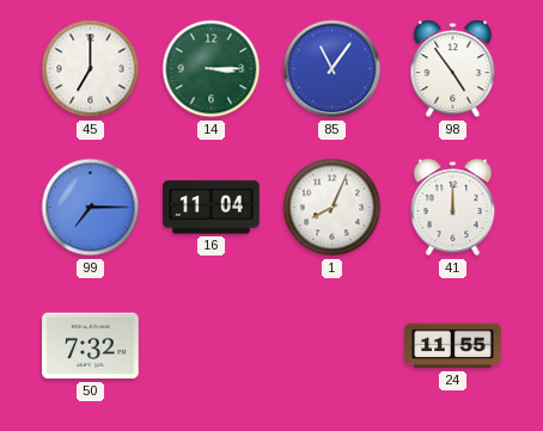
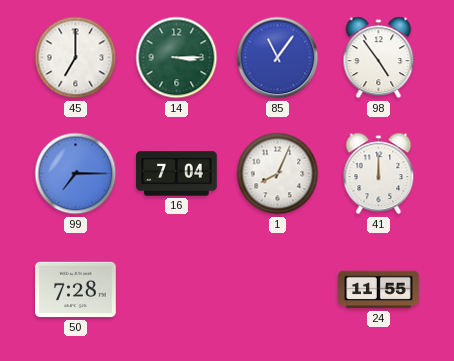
16: 11:04 -> 7:04 (177, 174)
50: 7:32 -> 7:28 (76, 290)
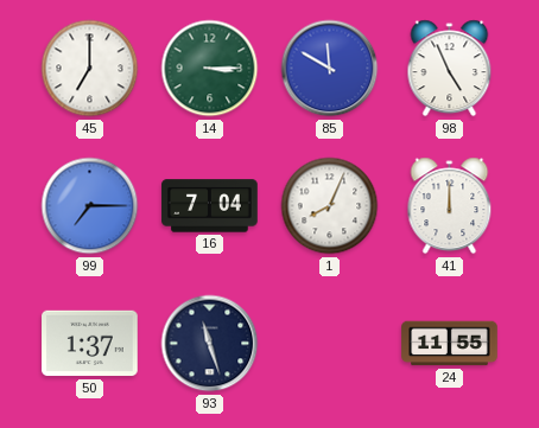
85: 11:06 -> 11:50 (330, 69)
98: 4:54 -> 4:56 (450, 69)
50: 7:28 -> 1:37 (90, 344)
93: none -> 11:27 (210, 344)
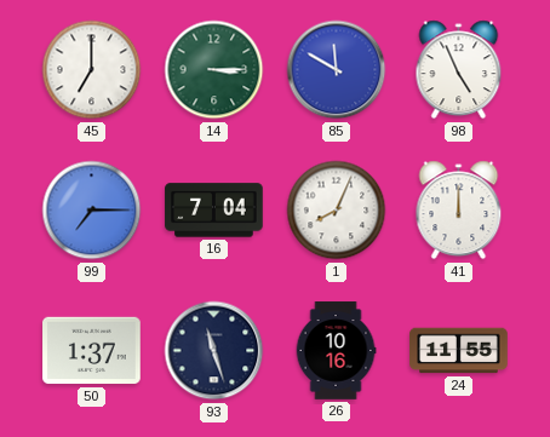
26: none -> 10:16 (336, 351)
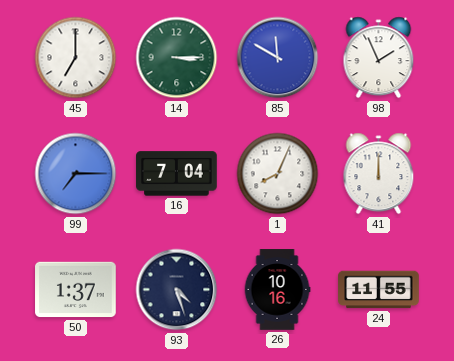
98: 4:56 -> 1:56 (379, 58)
93: 11:27 -> 4:27 (177, 290)
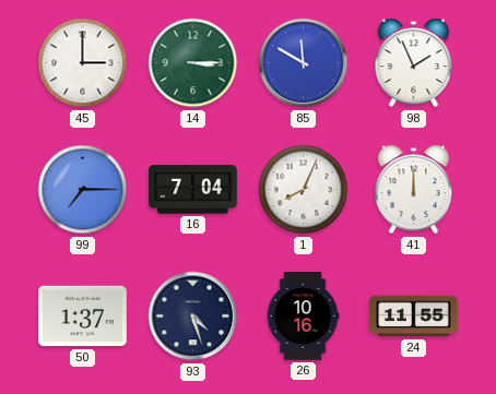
45: 7:00 -> 3:00 (83, 63)
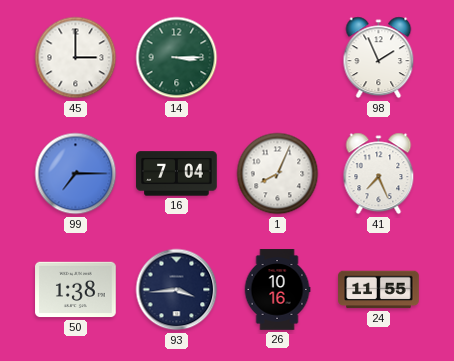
85: 11:50 -> none (304, 63)
41: 12:00 -> 7:26 (379, 174)
50: 1:37 -> 1:38 (76, 290)
93: 4:27 -> 3:44 (177, 290)
